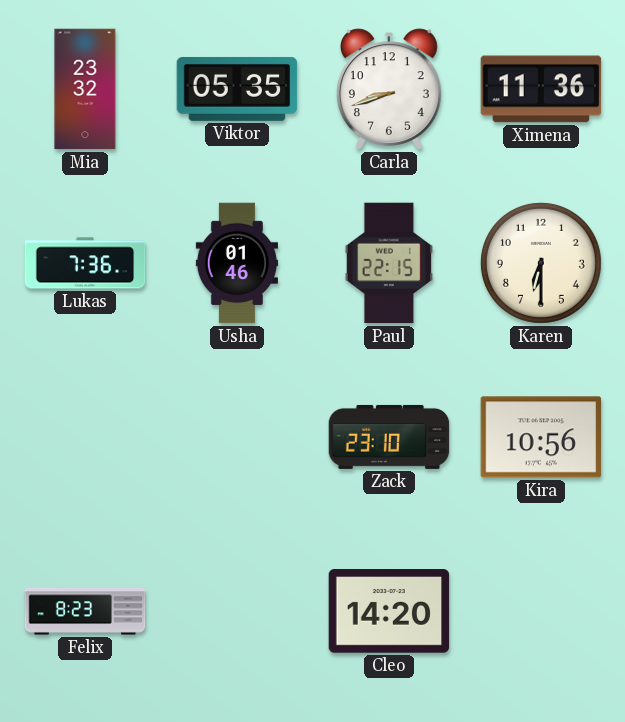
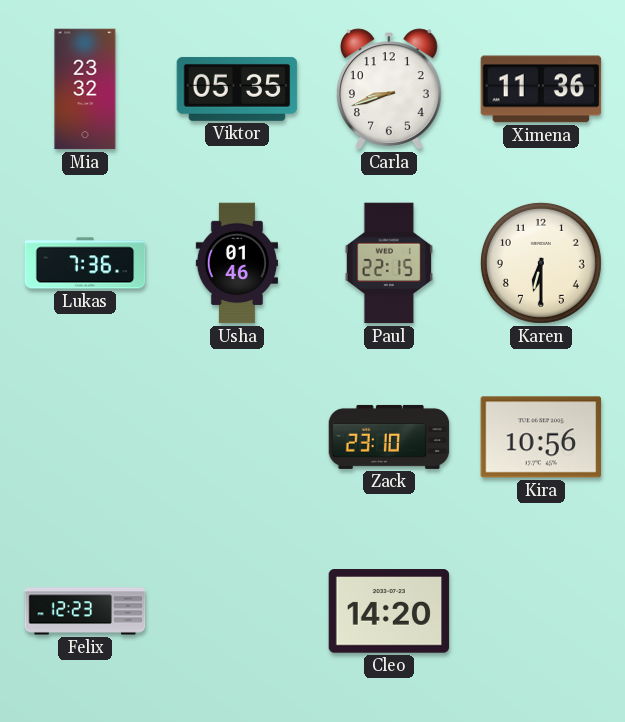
Felix: 8:23 -> 12:23 (85, 611)
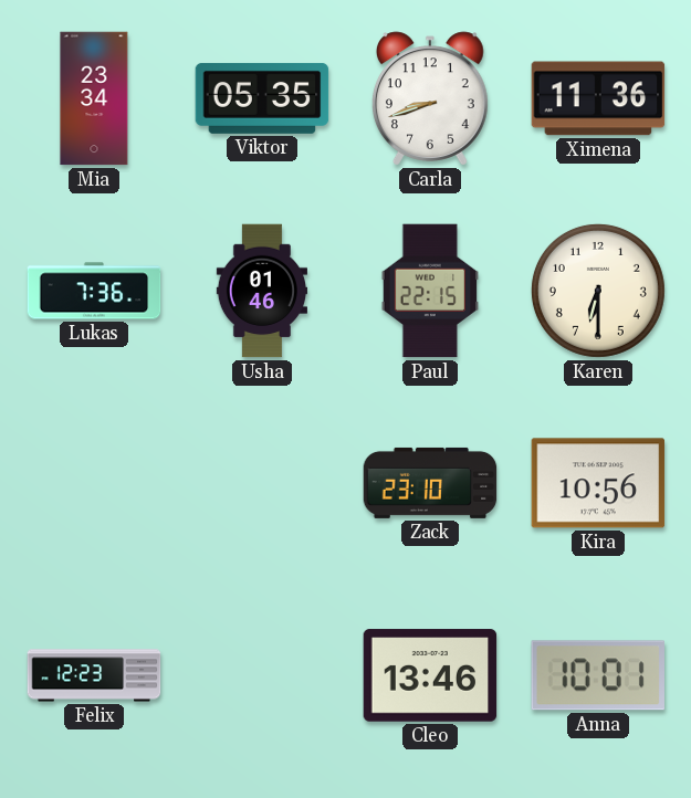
Mia: 23:32 -> 23:34 (94, 98)
Cleo: 14:20 -> 13:46 (430, 675)
Anna: none -> 10:01 (597, 675)
